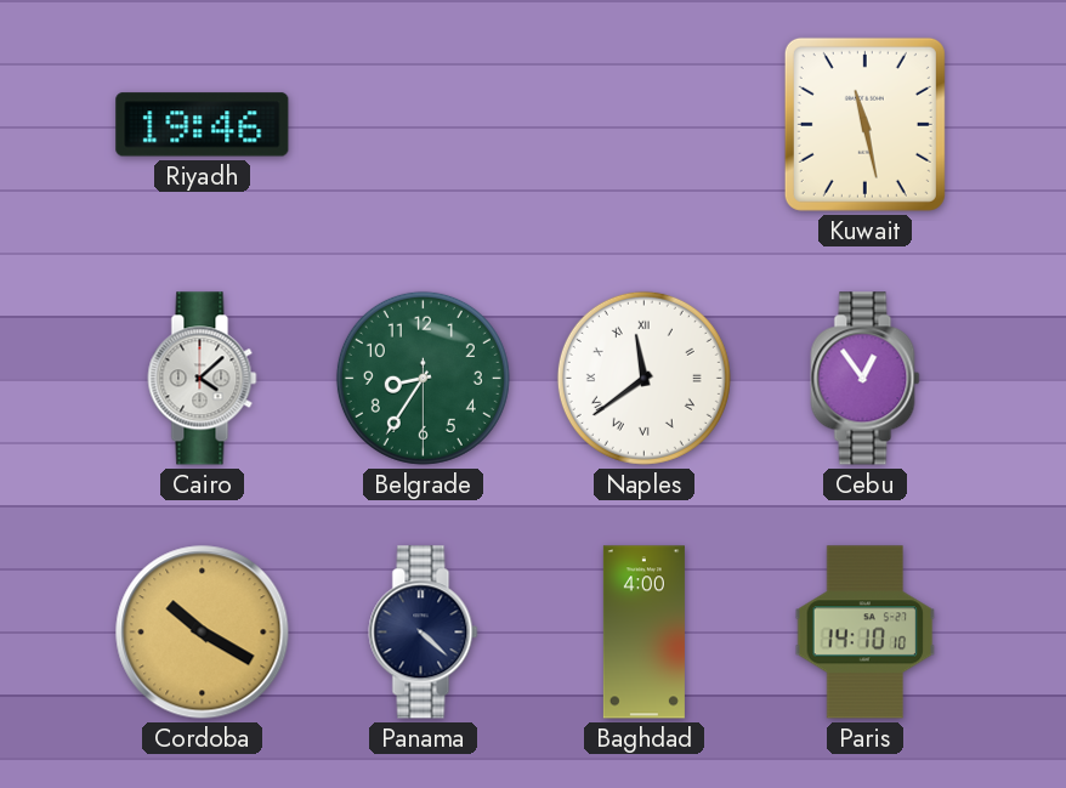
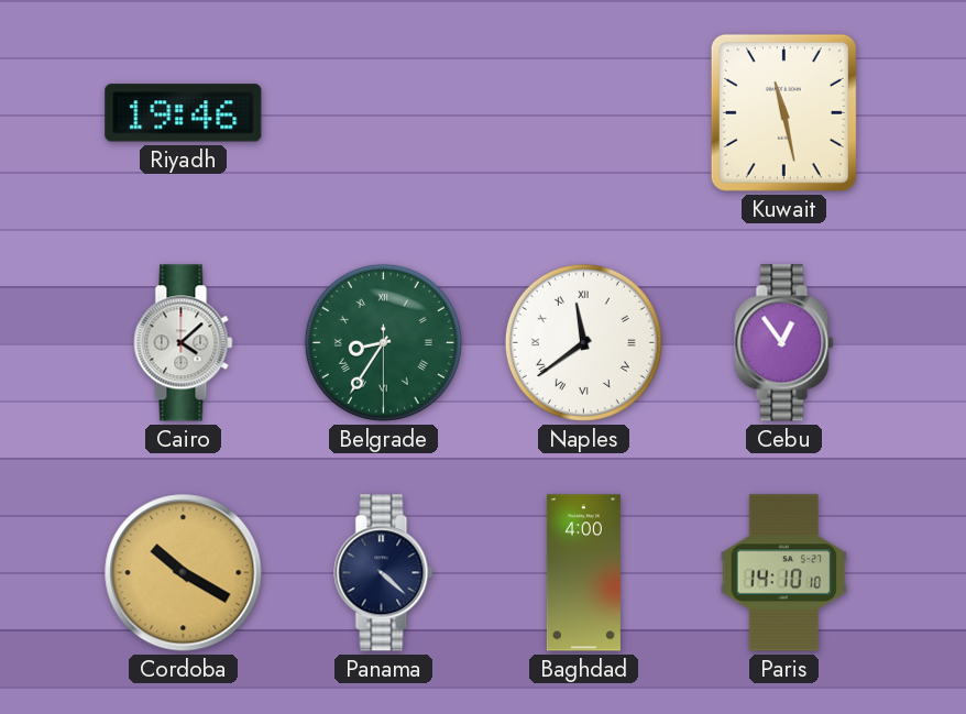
Belgrade numerals: Arabic -> Roman (383, 342)
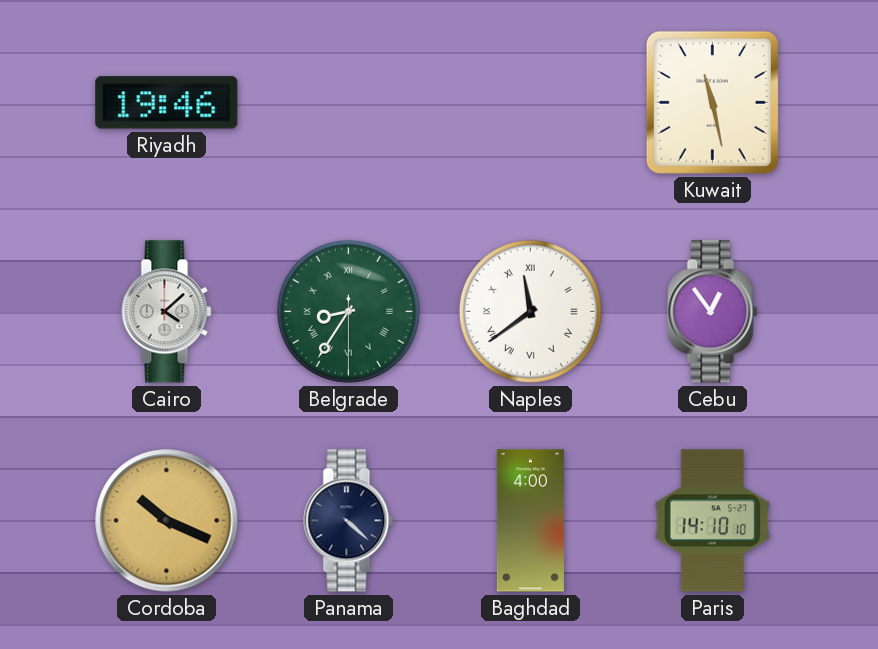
Cordoba: 10:20 -> 10:19 (167, 521)
